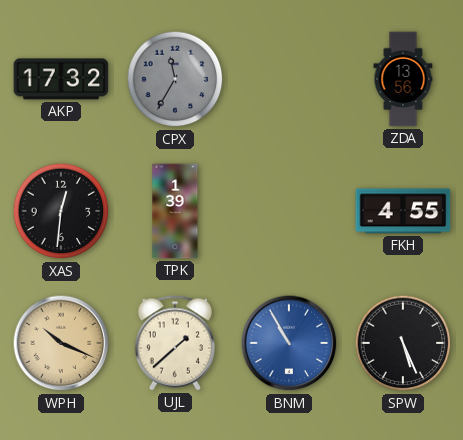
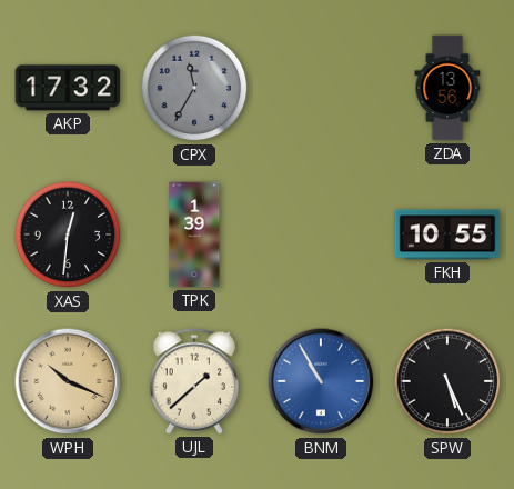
FKH: 4:55 -> 10:55 (447, 234)
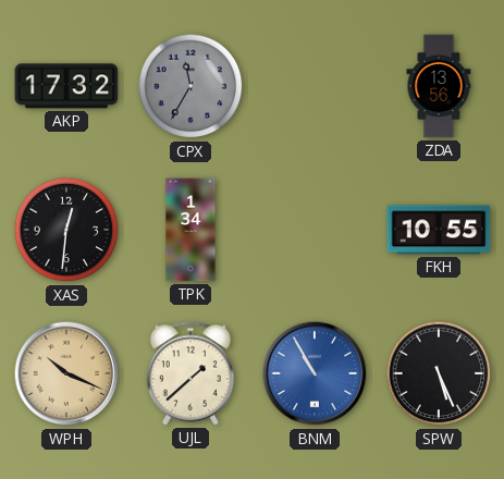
TPK: 1:39 -> 1:34 (190, 230)
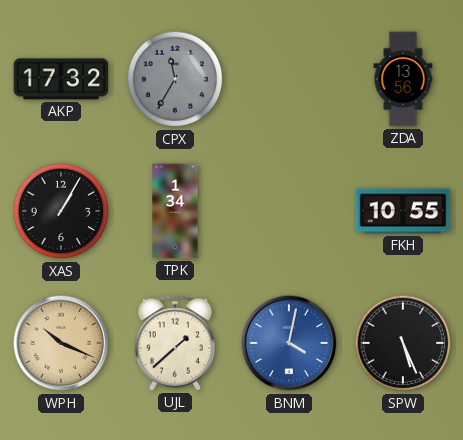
XAS: 12:31 -> 1:05 (61, 211)
BNM: 10:55 -> 4:02 (289, 343)
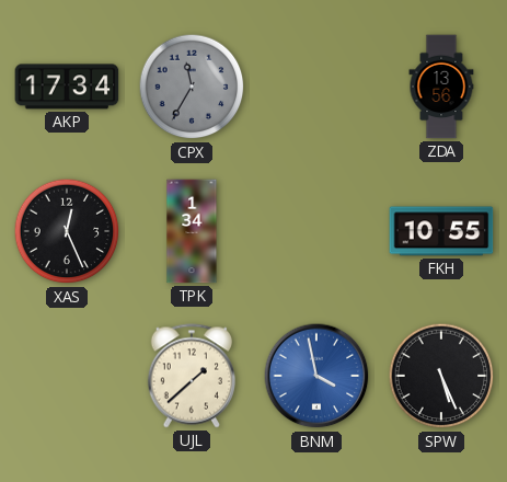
AKP: 17:32 -> 17:34 (67, 87)
XAS: 1:05 -> 12:26 (67, 231)
WPH: 10:19 -> none (61, 343)
BNM: 4:02 -> 3:58 (316, 376)
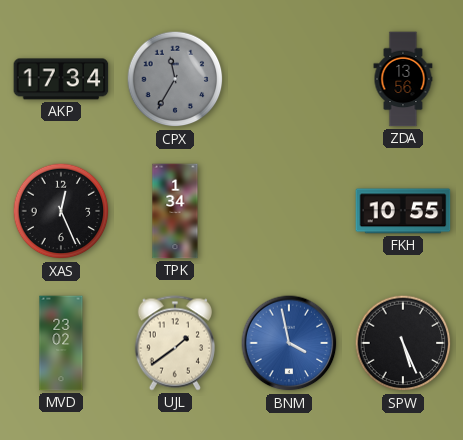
MVD: none -> 23:02 (61, 343)
UJL: 1:38 -> 1:39 (174, 343)
